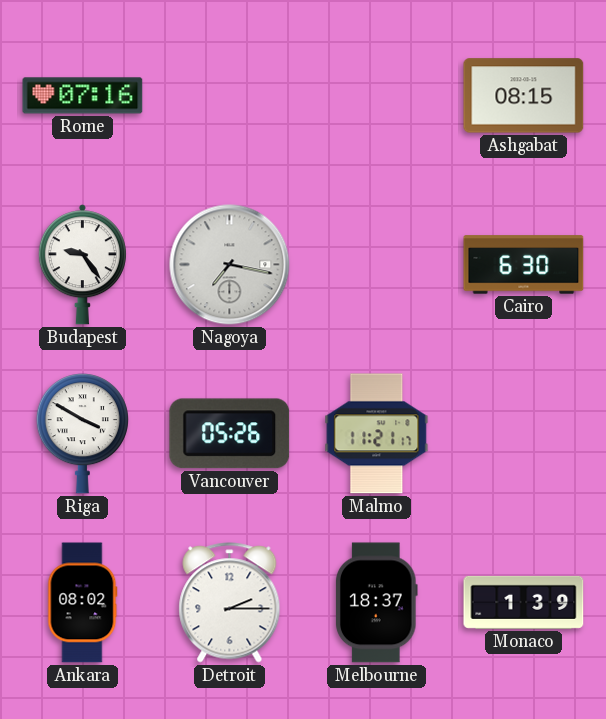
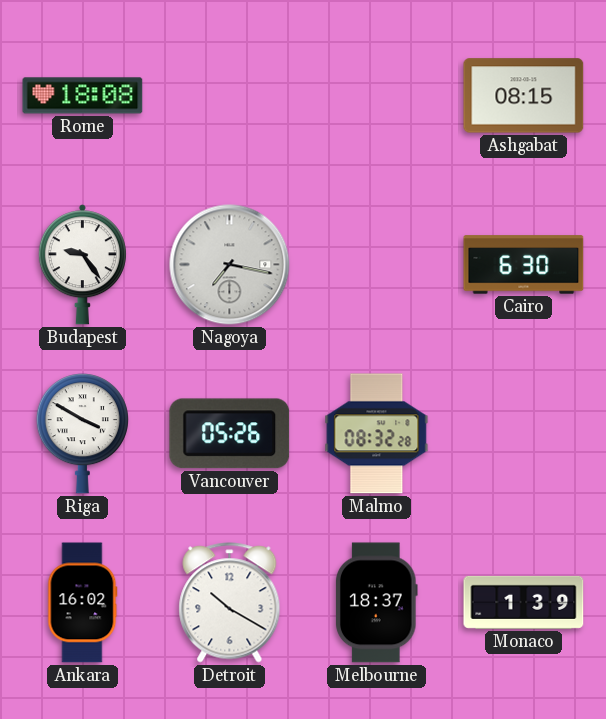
Rome: 07:16 -> 18:08 (83, 96)
Malmo: 11:21 -> 08:32 (377, 434)
Ankara: 08:02 -> 16:02 (83, 603)
Detroit: 2:15 -> 10:20 (230, 603)
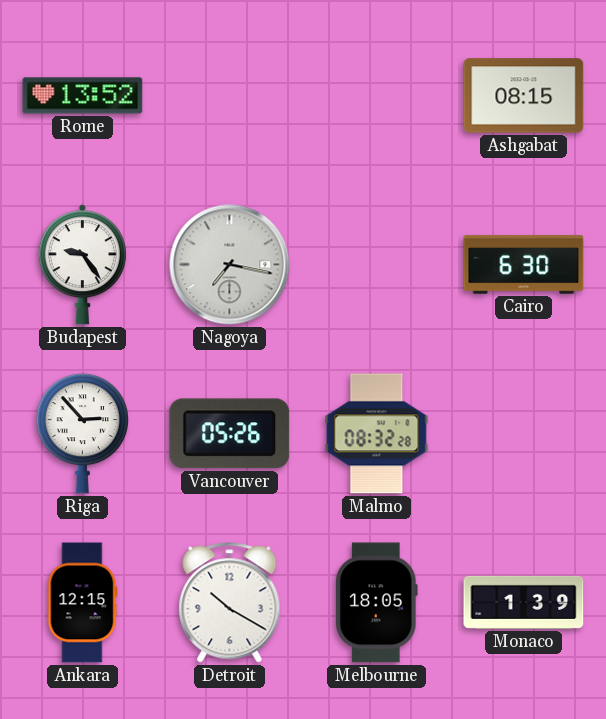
Rome: 18:08 -> 13:52 (83, 96)
Riga: 3:50 -> 2:53 (82, 434)
Ankara: 16:02 -> 12:15 (83, 603)
Melbourne: 18:37 -> 18:05 (376, 603)
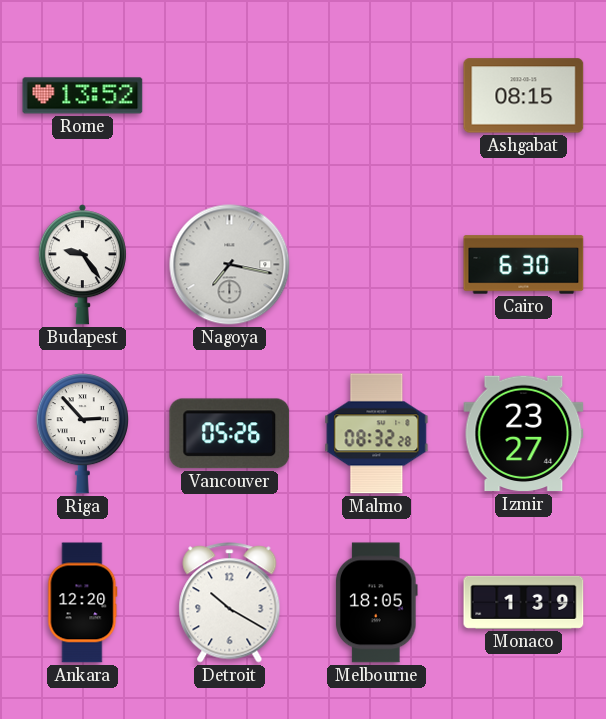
Izmir: none -> 23:27 (524, 434)
Ankara: 12:15 -> 12:20 (83, 603)
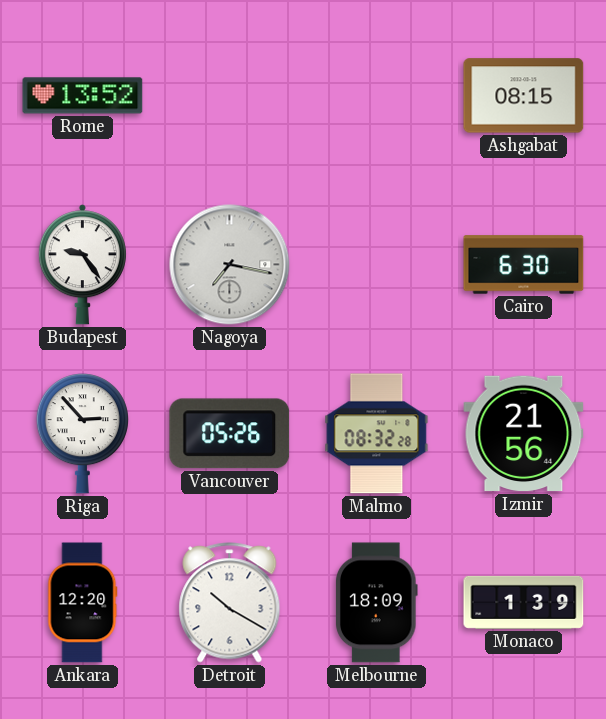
Izmir: 23:27 -> 21:56 (524, 434)
Melbourne: 18:05 -> 18:09 (376, 603)
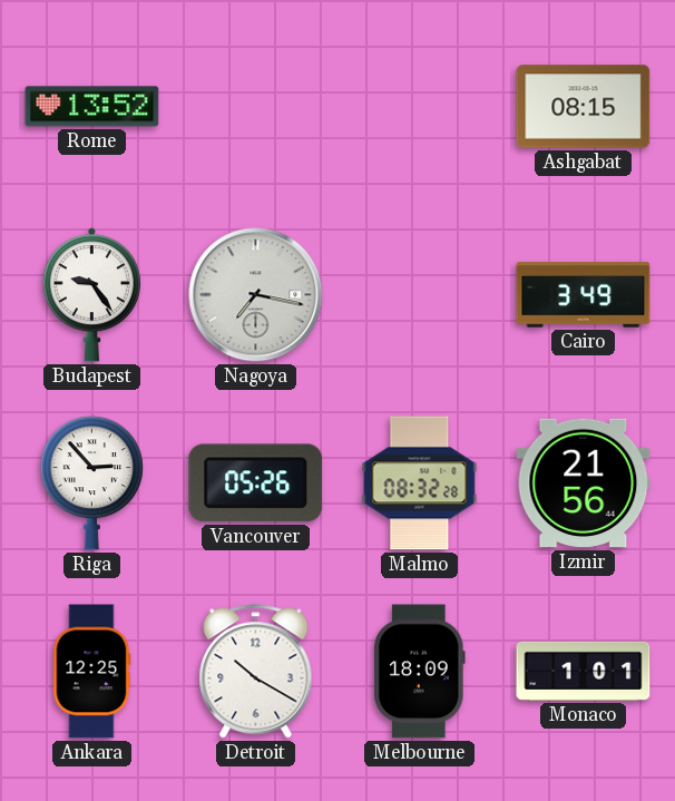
Cairo: 6:30 -> 3:49 (584, 295)
Ankara: 12:20 -> 12:25 (92, 672)
Monaco: 1:39 -> 1:01 (584, 671)
